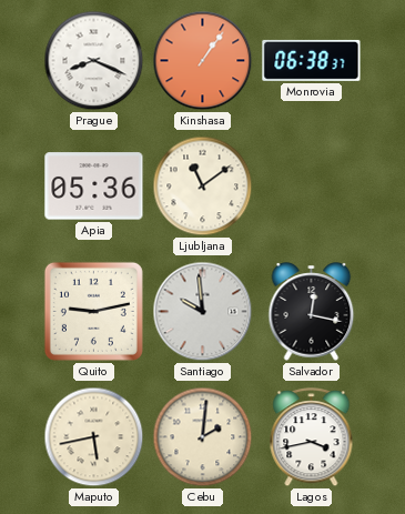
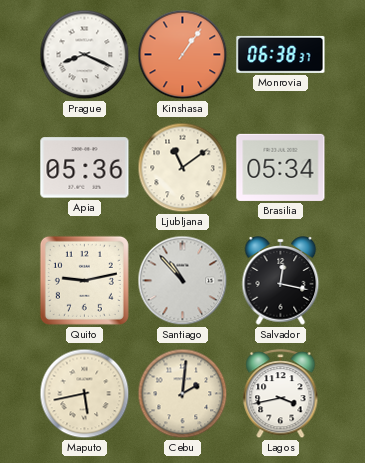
Brasilia: none -> 05:34 (281, 167)
Santiago: 9:59 -> 10:53 (183, 281)
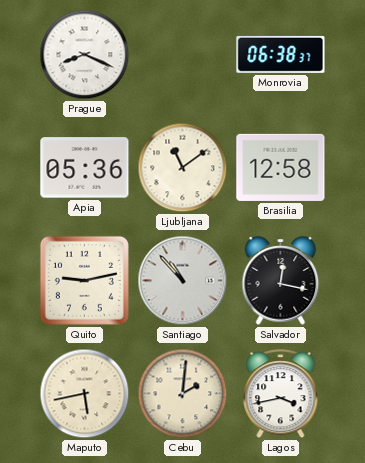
Kinshasa: 1:06 -> none (183, 55)
Brasilia: 05:34 -> 12:58 (281, 167)
